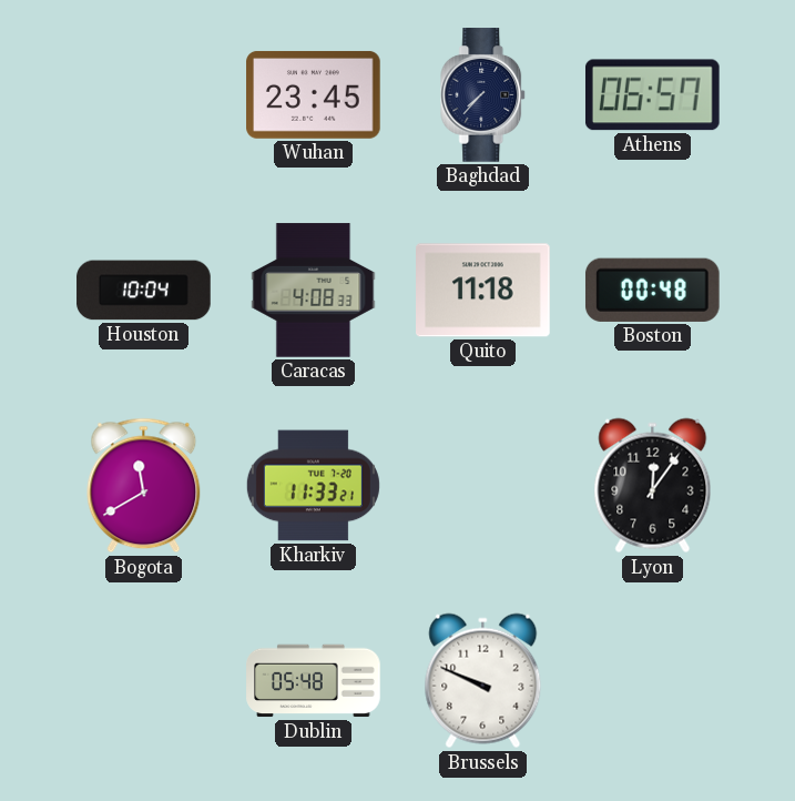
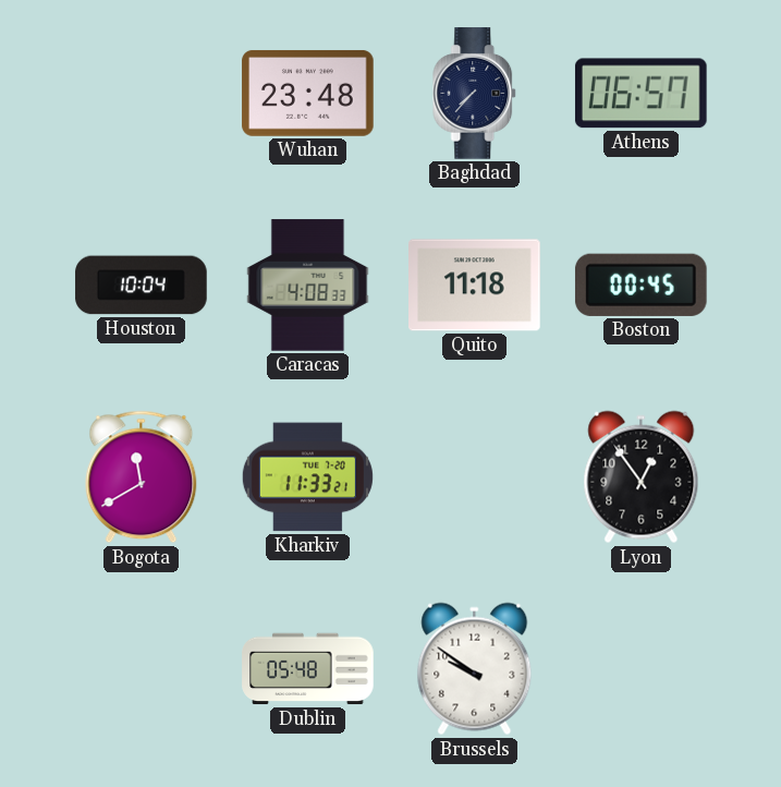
Wuhan: 23:45 -> 23:48 (308, 93)
Boston: 00:48 -> 00:45 (640, 284)
Lyon: 12:06 -> 12:54 (642, 477)
Brussels: 9:49 -> 9:51 (475, 669)
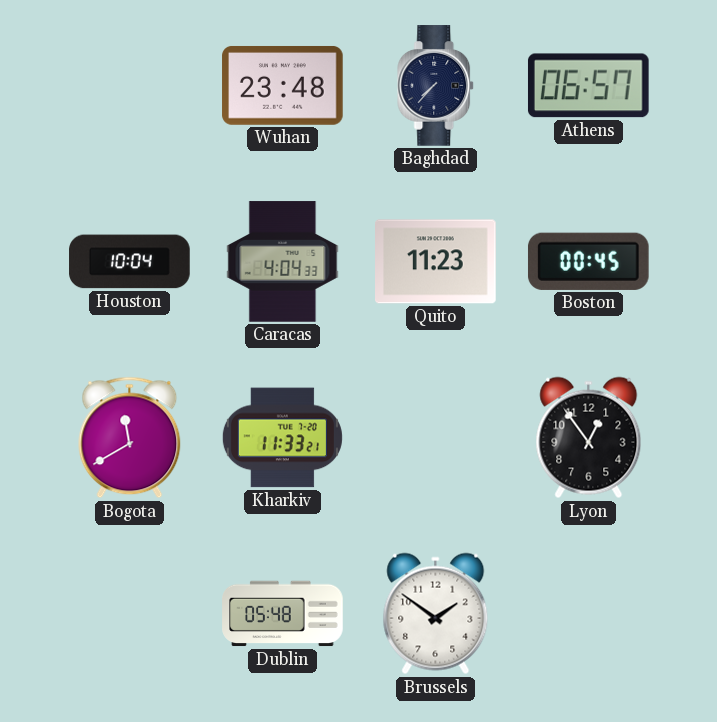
Caracas: 4:08 -> 4:04 (283, 262)
Quito: 11:18 -> 11:23 (436, 262)
Brussels: 9:51 -> 1:51 (436, 614)
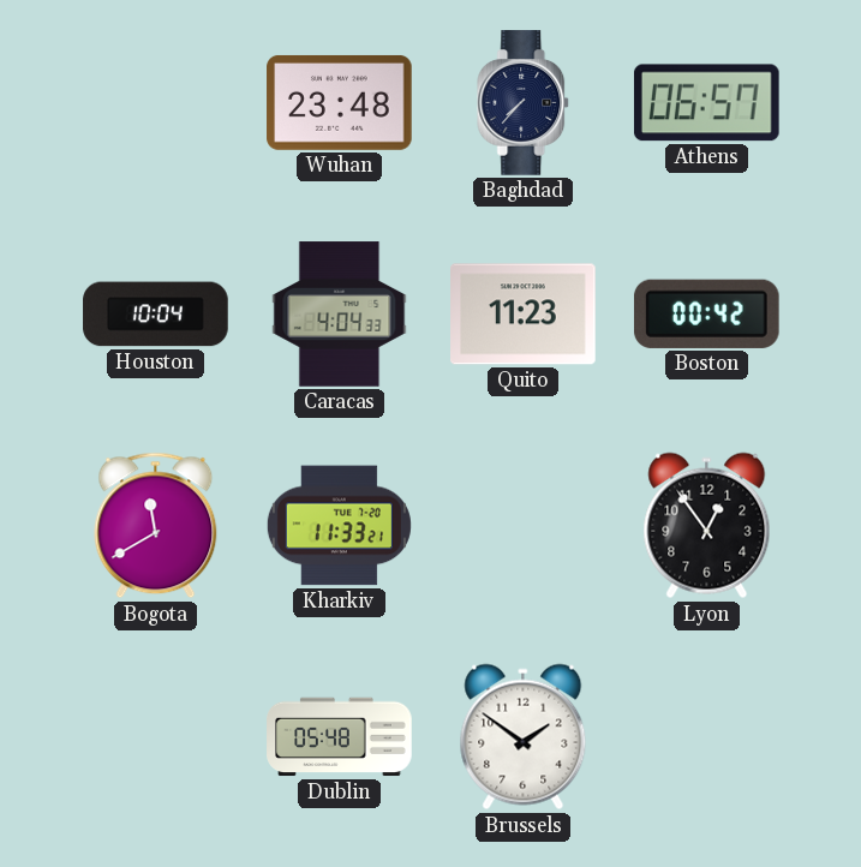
Boston: 00:45 -> 00:42 (706, 313)
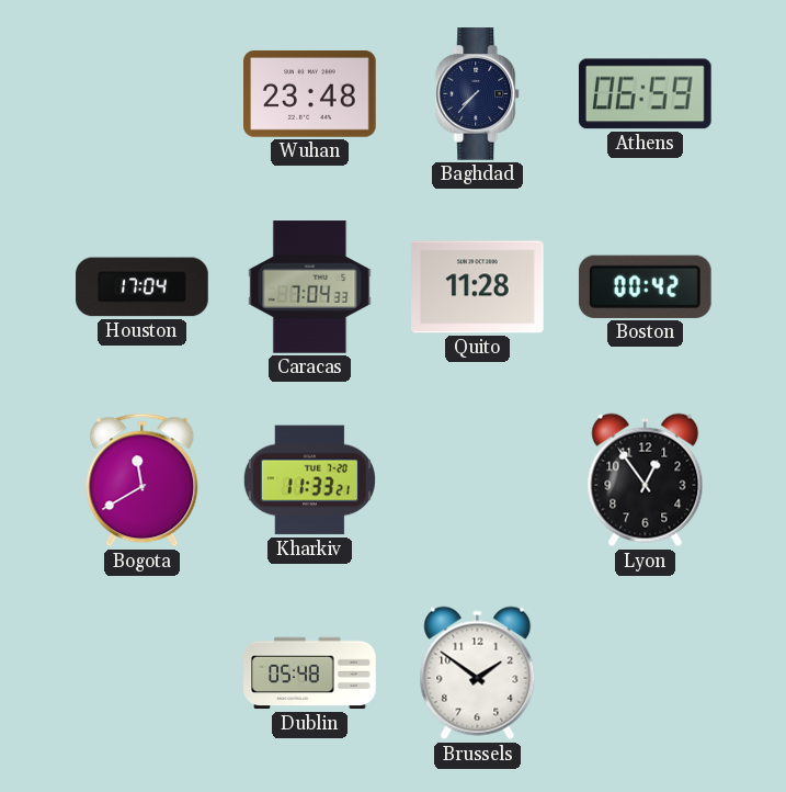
Athens: 06:57 -> 06:59 (645, 94)
Houston: 10:04 -> 17:04 (143, 287)
Caracas: 4:04 -> 7:04 (310, 287)
Quito: 11:23 -> 11:28 (478, 287)
